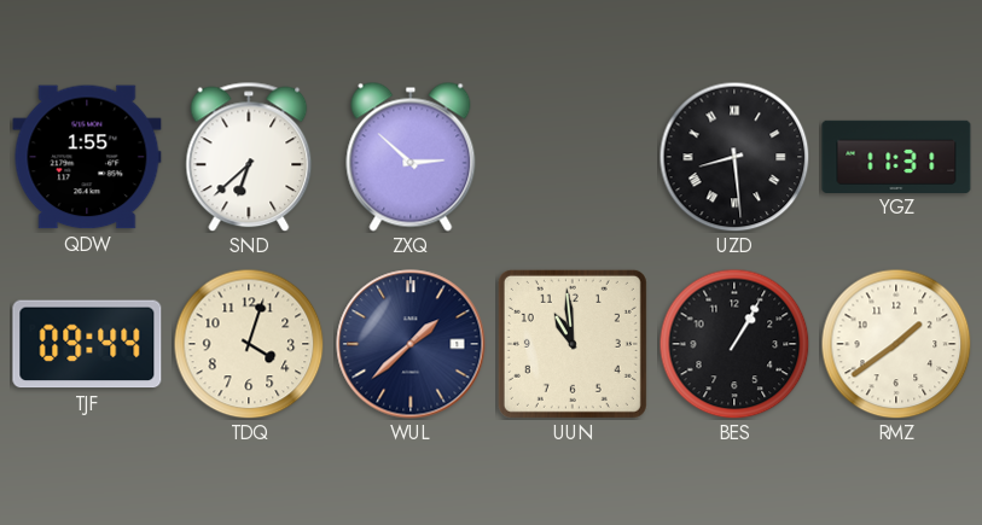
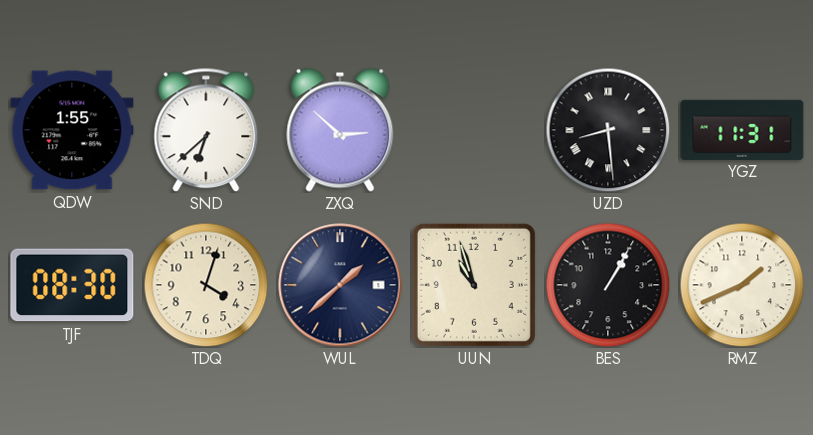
TJF: 09:44 -> 08:30 (72, 285)
UUN: 10:59 -> 10:57 (474, 285)
RMZ: 1:39 -> 1:41 (742, 285)
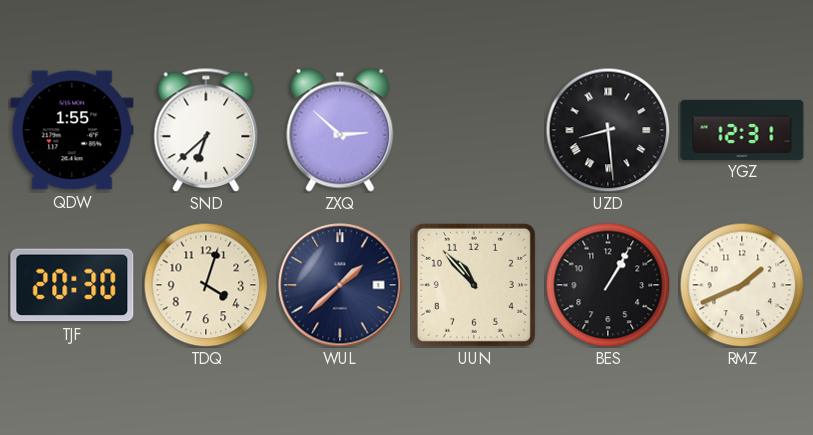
YGZ: 11:31 -> 12:31 (742, 129)
TJF: 08:30 -> 20:30 (72, 285)
UUN: 10:57 -> 10:53 (474, 285)
